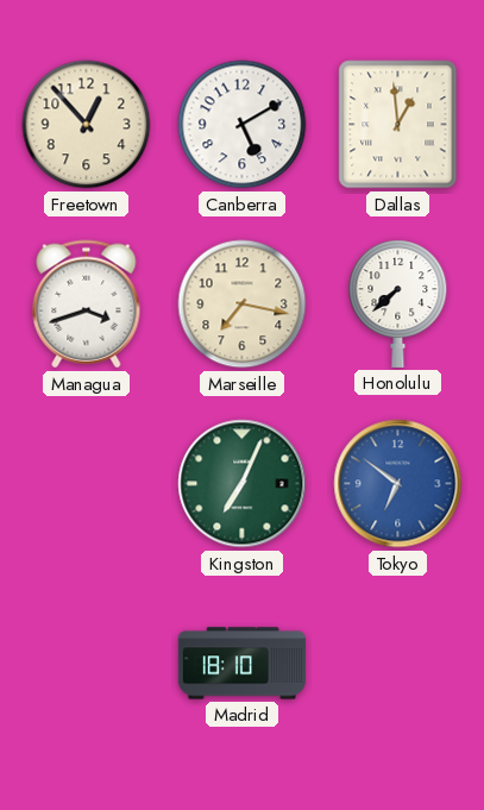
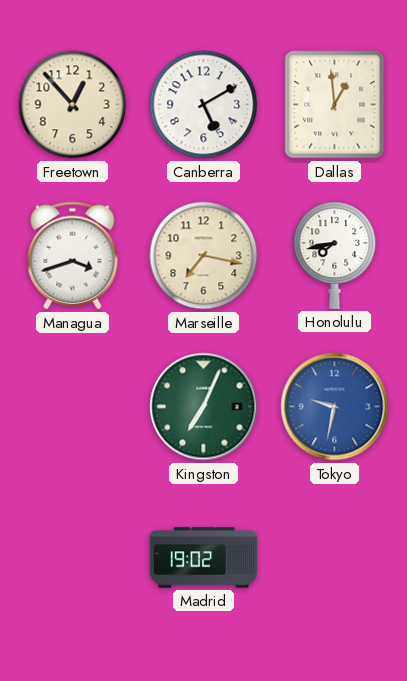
Honolulu: 7:38 -> 7:43 (335, 255)
Tokyo: 6:51 -> 9:32 (335, 407)
Madrid: 18:10 -> 19:02 (203, 558)
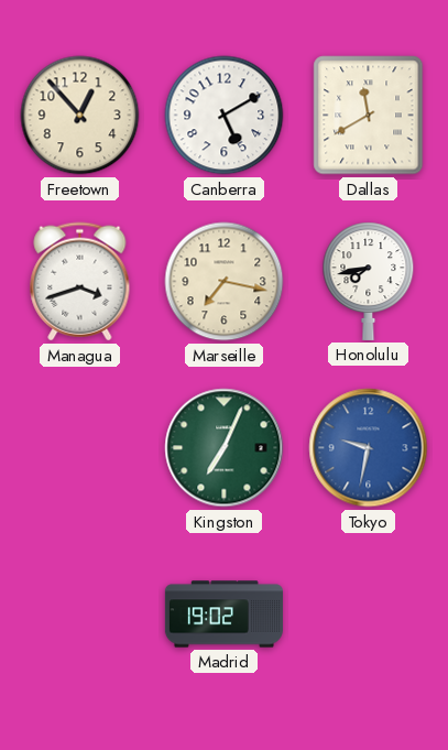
Dallas: 12:59 -> 11:40 (369, 116)
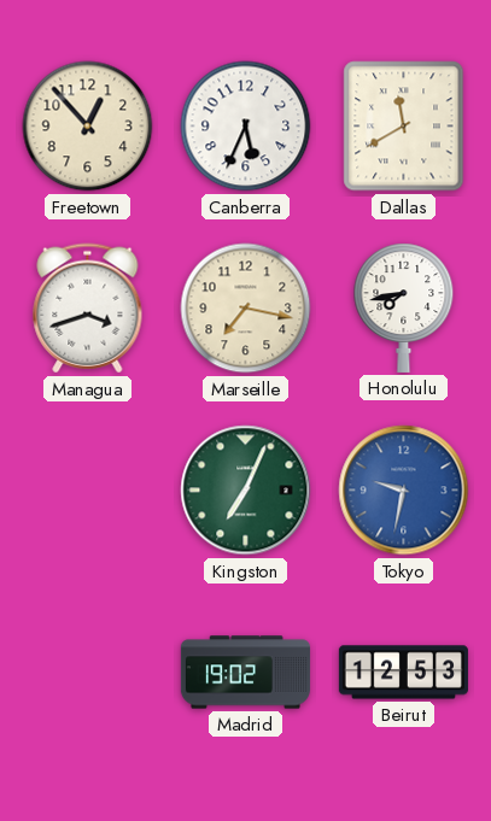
Canberra: 5:10 -> 5:34 (246, 127)
Beirut: none -> 12:53 (403, 673)
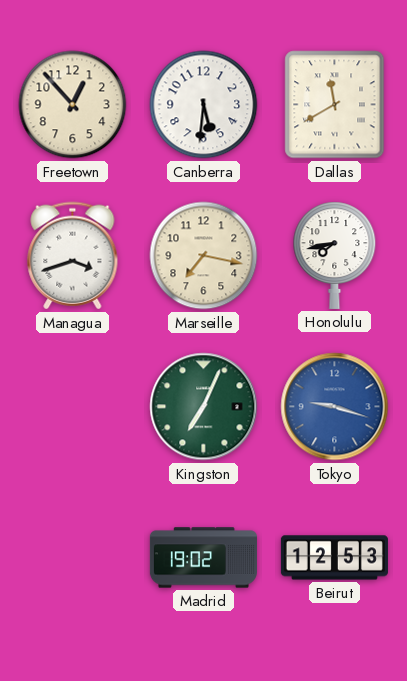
Canberra: 5:34 -> 5:31 (204, 105)
Tokyo: 9:32 -> 9:18 (335, 407)
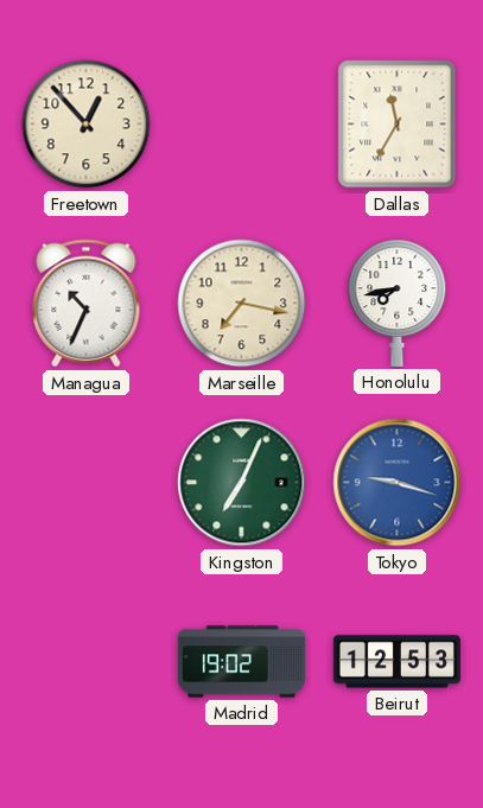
Canberra: 5:31 -> none (204, 105)
Dallas: 11:40 -> 11:35 (398, 125)
Managua: 3:42 -> 10:34 (87, 304)
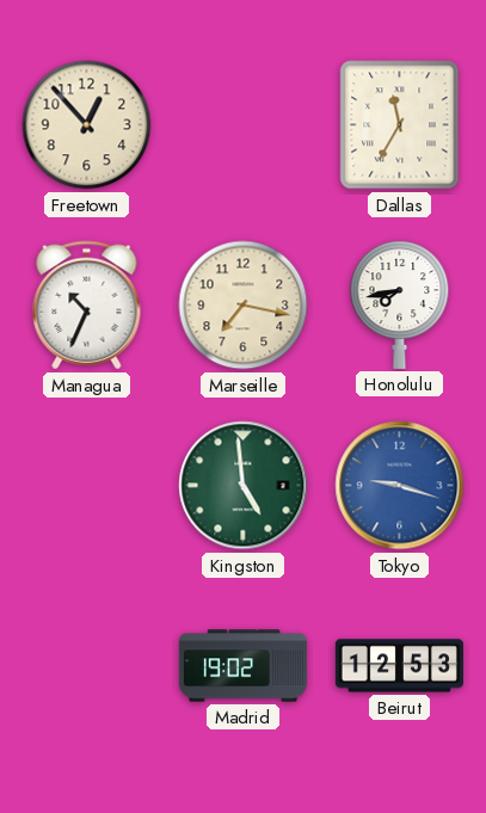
Kingston: 7:04 -> 4:59 (244, 486)
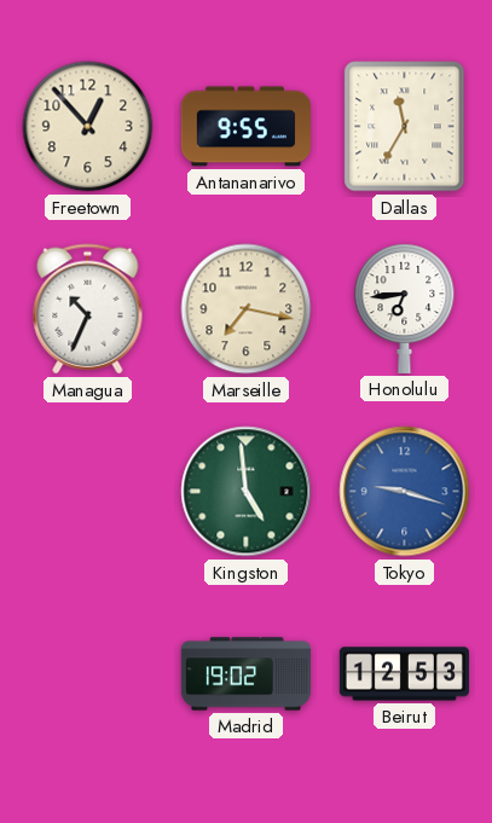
Antananarivo: none -> 9:55 (245, 127)
Honolulu: 7:43 -> 6:44 (405, 308)
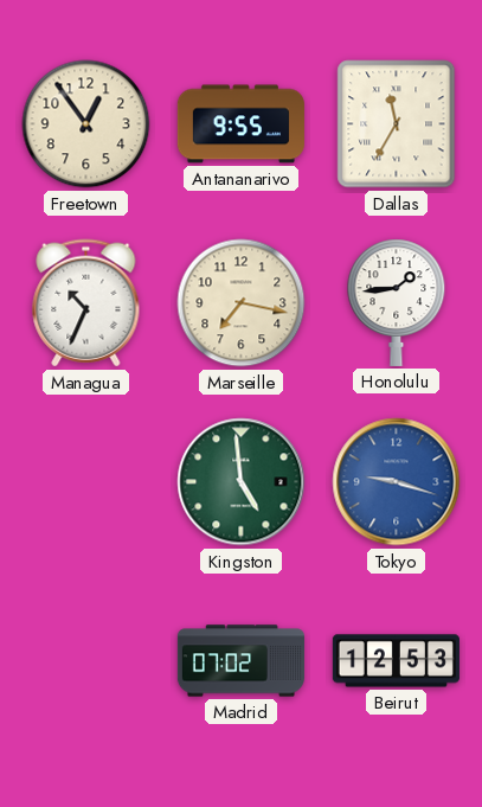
Freetown: 12:53 -> 12:54 (86, 124)
Honolulu: 6:44 -> 1:44 (397, 302)
Madrid: 19:02 -> 07:02 (240, 661)
